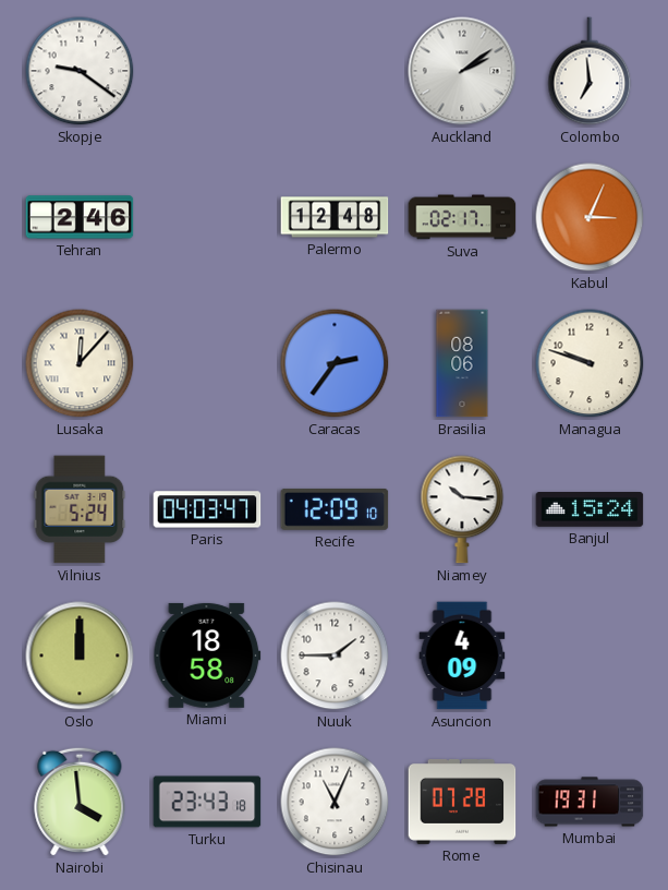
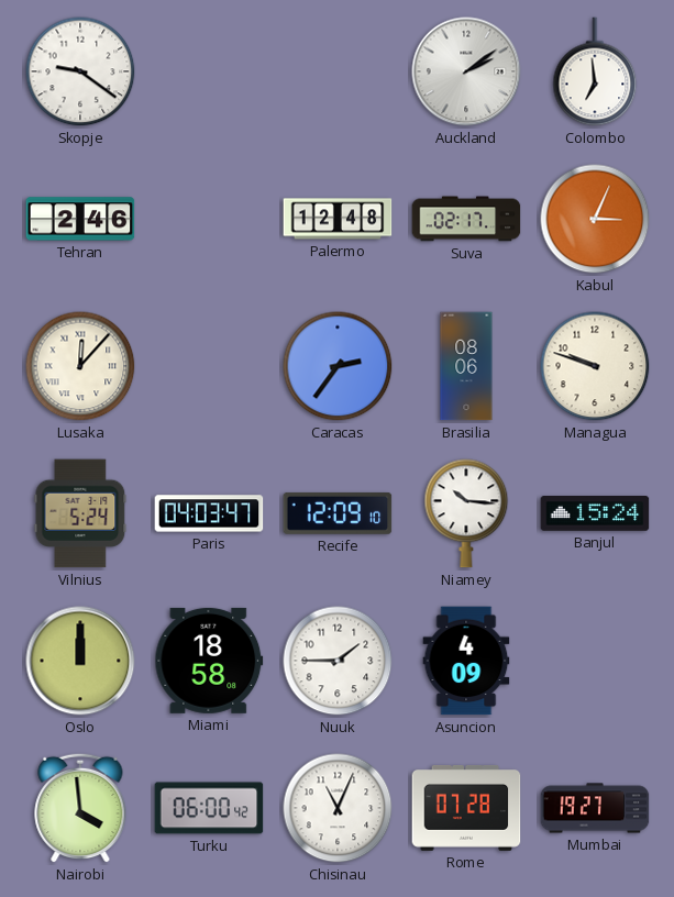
Turku: 23:43 -> 06:00 (209, 808)
Mumbai: 19:31 -> 19:27 (595, 808)
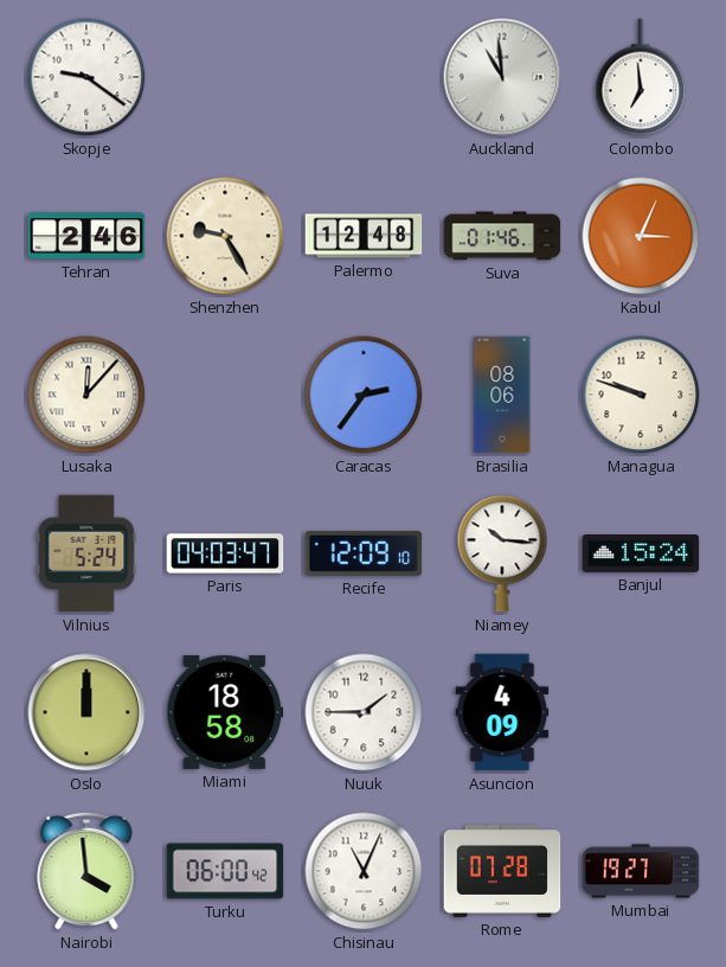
Auckland: 2:09 -> 10:59 (502, 77)
Shenzhen: none -> 9:25 (225, 236)
Suva: 02:17 -> 01:46 (502, 236)
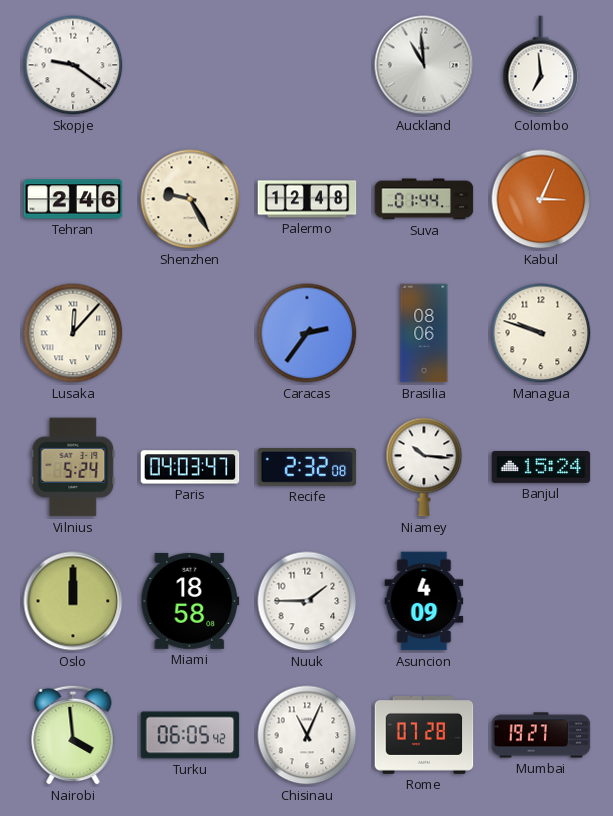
Suva: 01:46 -> 01:44 (424, 199)
Recife: 12:09 -> 2:32 (307, 467)
Turku: 06:00 -> 06:05 (190, 735)
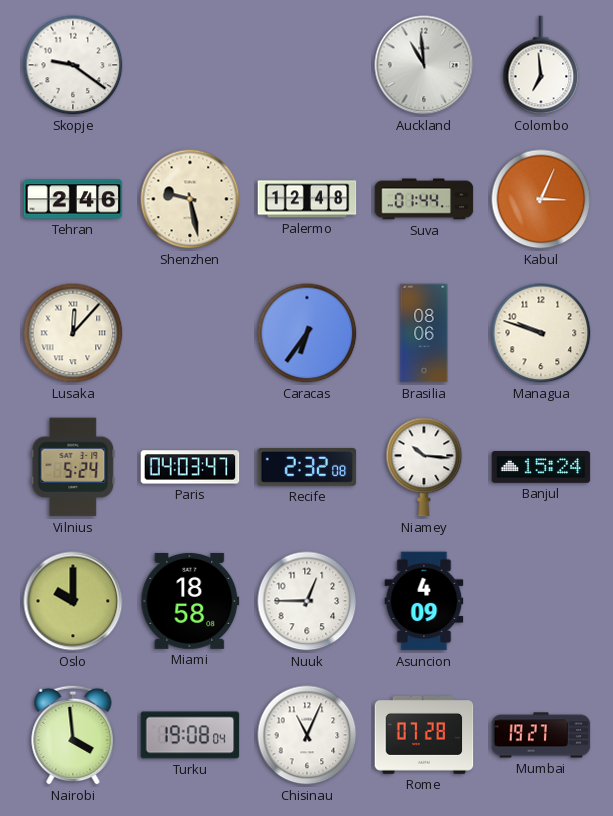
Shenzhen: 9:25 -> 9:28 (190, 199)
Caracas: 2:36 -> 6:36 (307, 333)
Oslo: 12:00 -> 10:00 (73, 601)
Nuuk: 1:45 -> 12:45 (307, 601)
Turku: 06:05 -> 19:08 (190, 735)
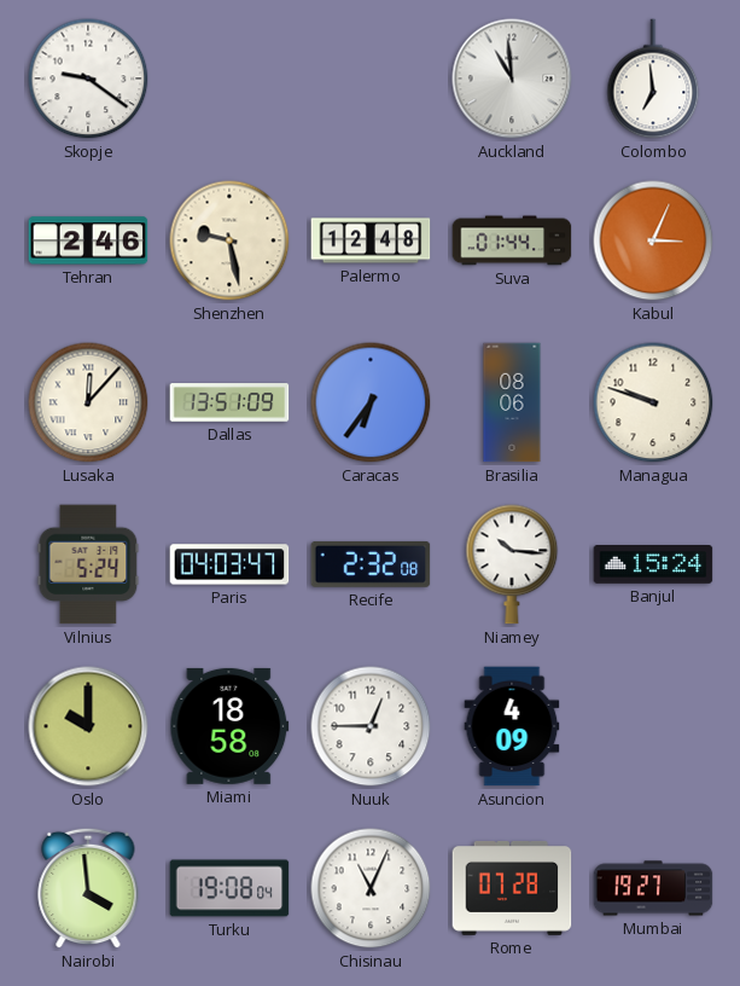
Dallas: none -> 13:51 (229, 402)
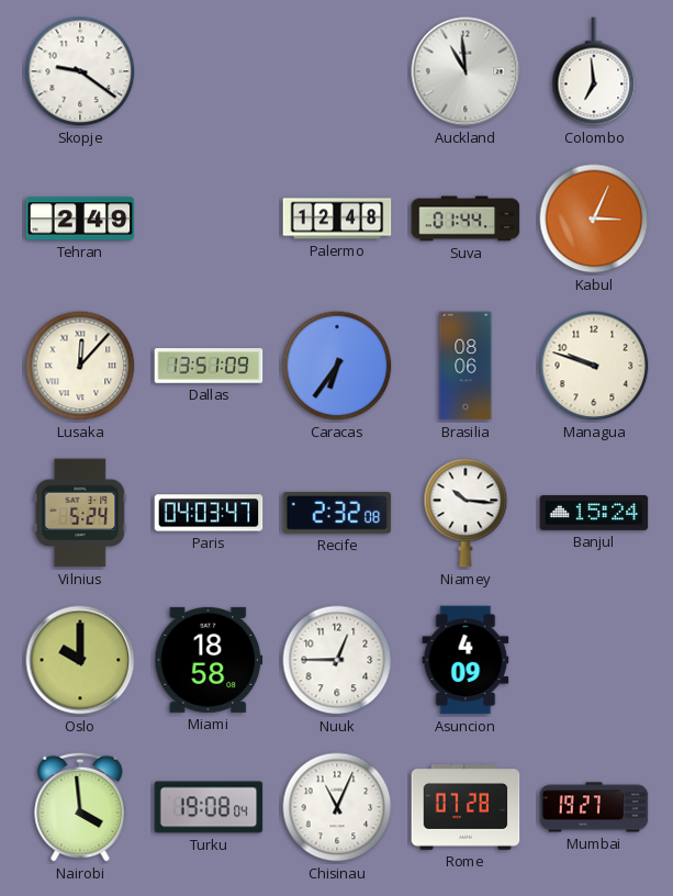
Tehran: 2:46 -> 2:49 (80, 219)
Shenzhen: 9:28 -> none (229, 240)
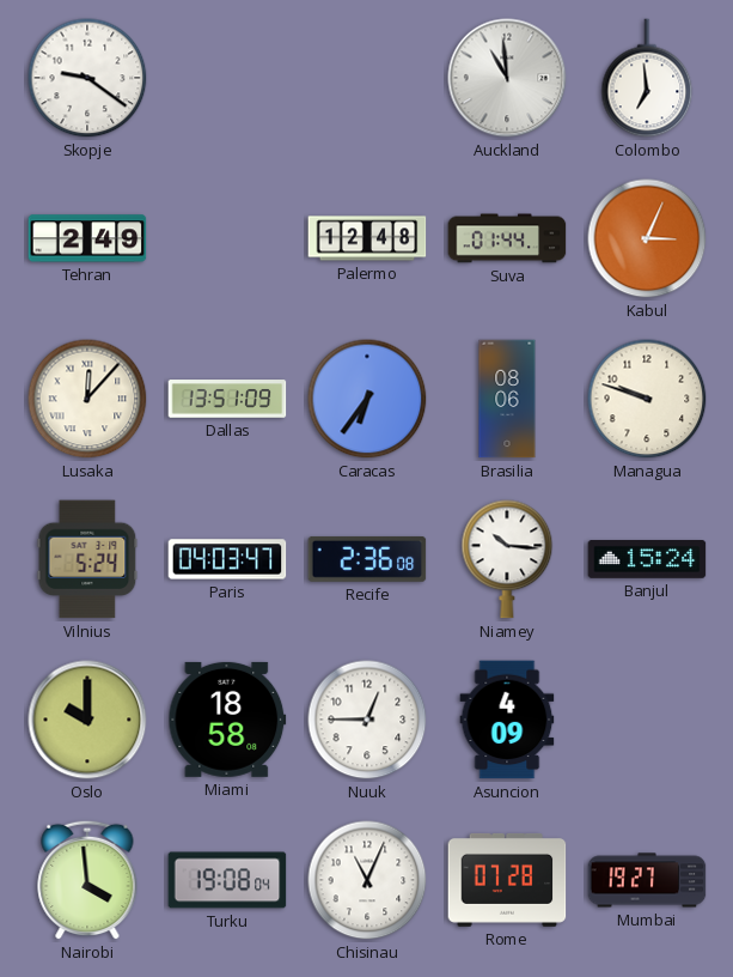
Recife: 2:32 -> 2:36 (367, 559)
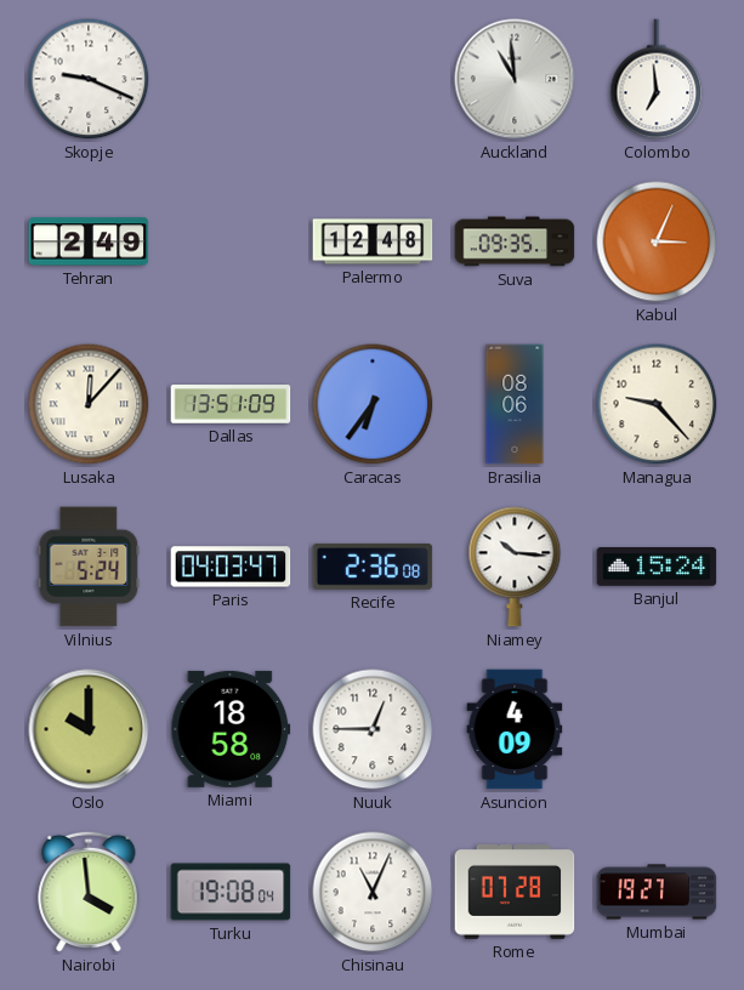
Skopje: 9:21 -> 9:19 (89, 79)
Suva: 01:44 -> 09:35 (515, 241)
Managua: 9:48 -> 9:23 (657, 404)
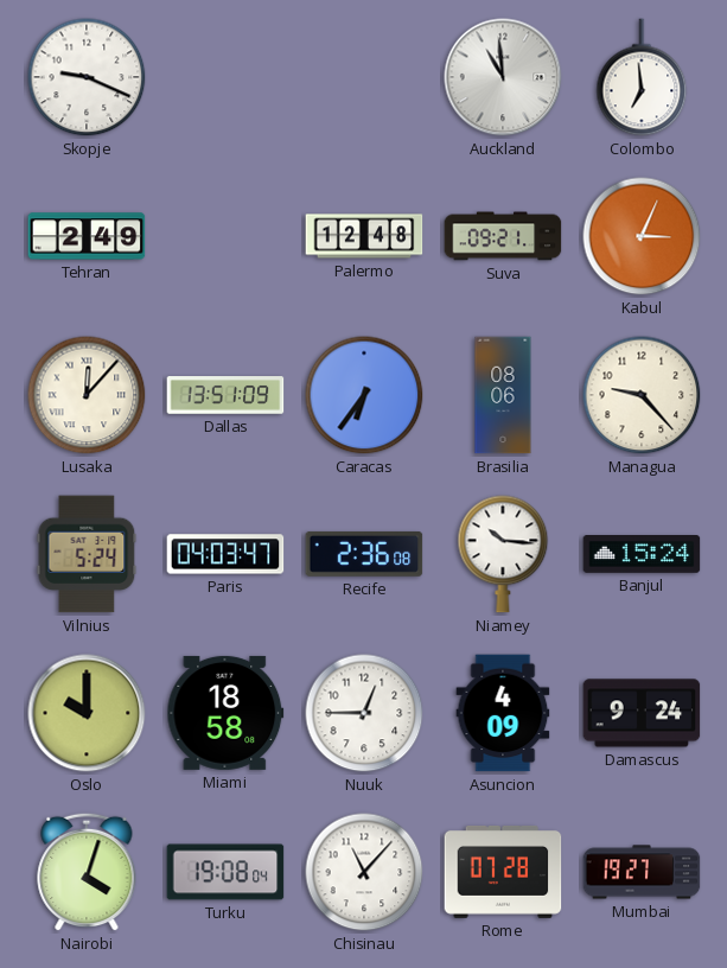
Suva: 09:35 -> 09:21 (503, 236)
Damascus: none -> 9:24 (642, 713)
Nairobi: 3:59 -> 4:03 (87, 872)
Chisinau: 11:04 -> 11:07 (364, 872)
